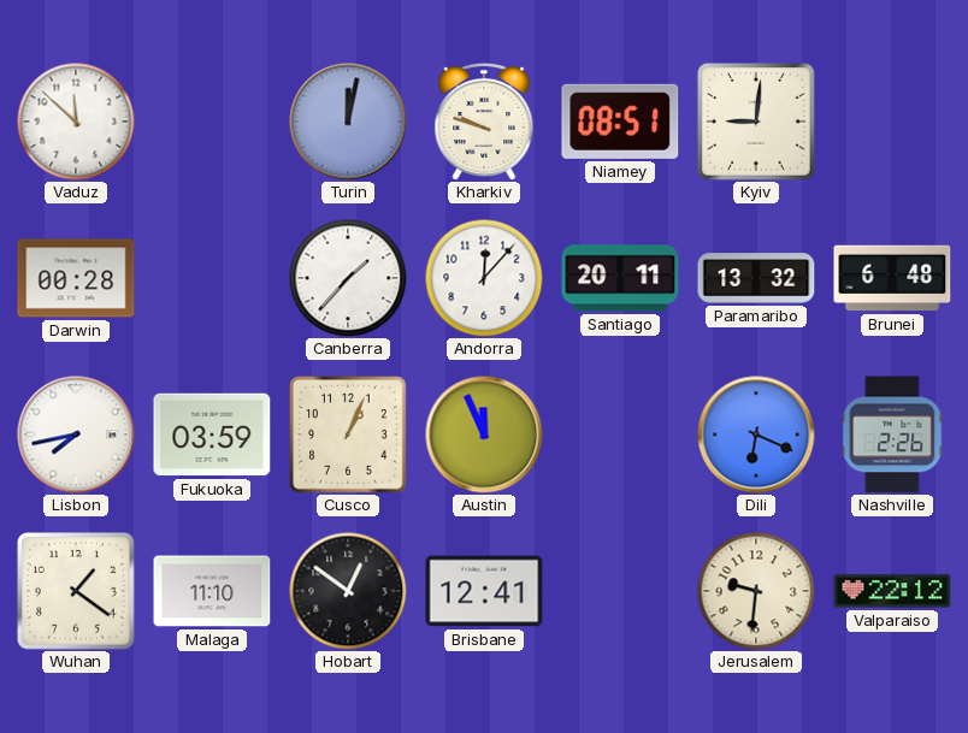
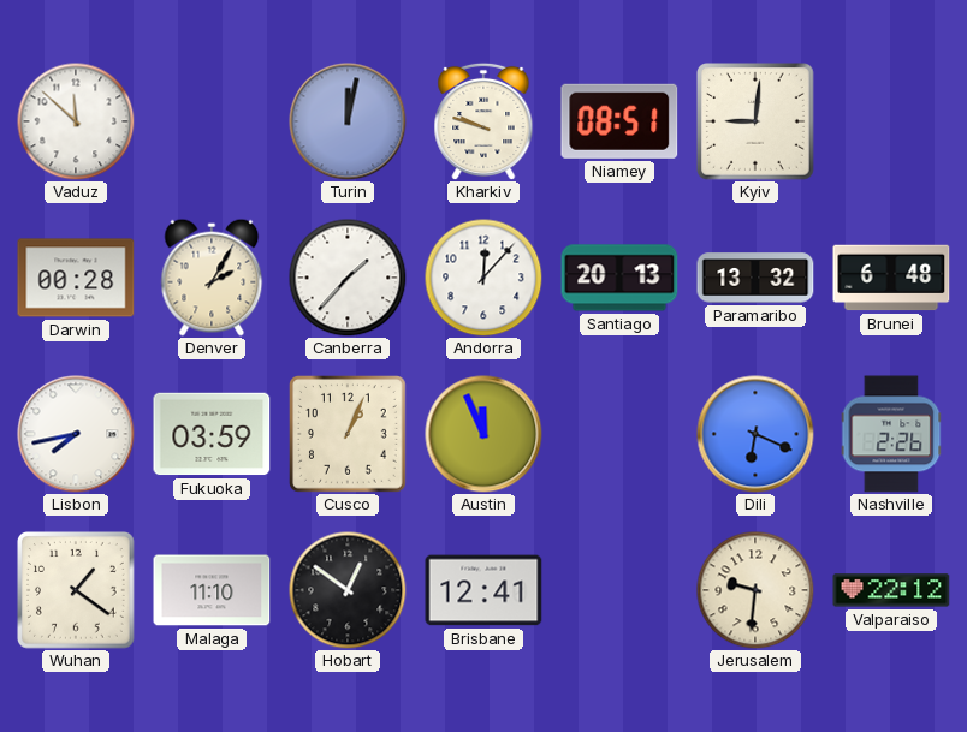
Denver: none -> 2:05 (212, 278)
Santiago: 20:11 -> 20:13 (619, 278)
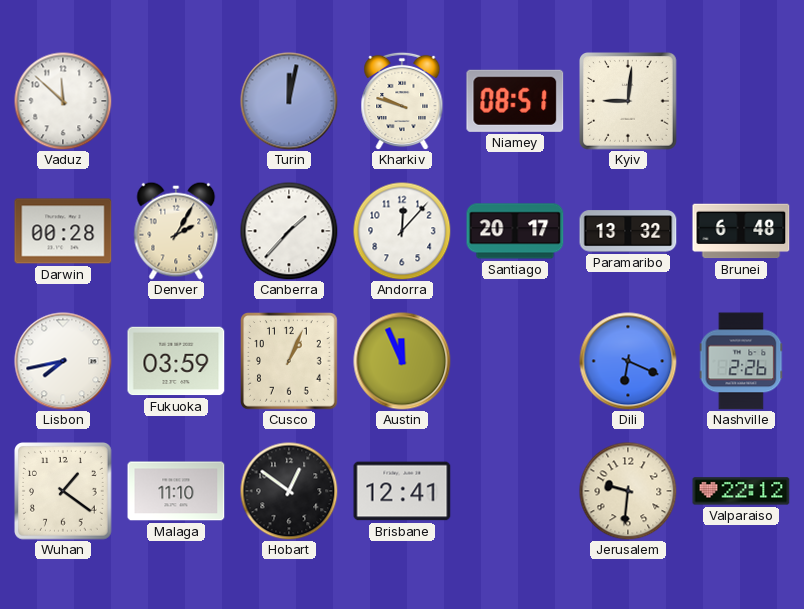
Santiago: 20:13 -> 20:17 (515, 231)
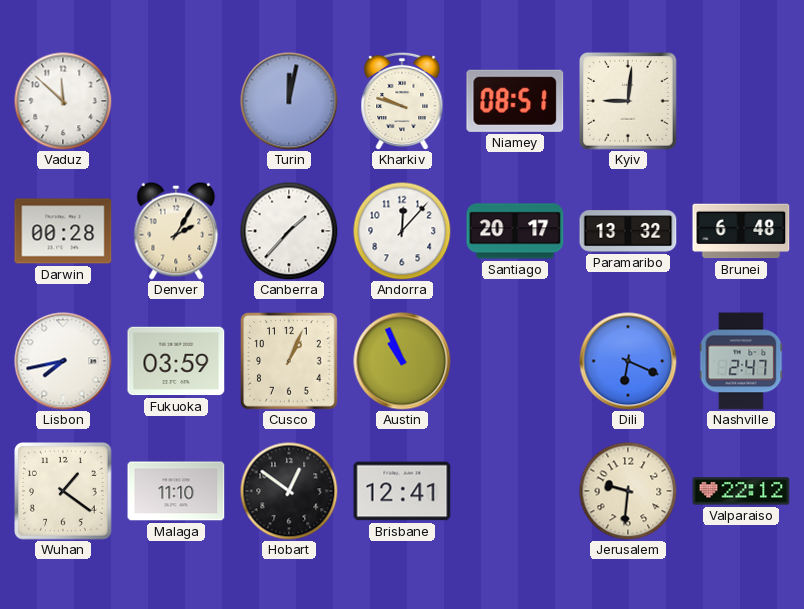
Austin: 11:56 -> 10:56 (402, 361)
Nashville: 2:26 -> 2:47 (741, 361)
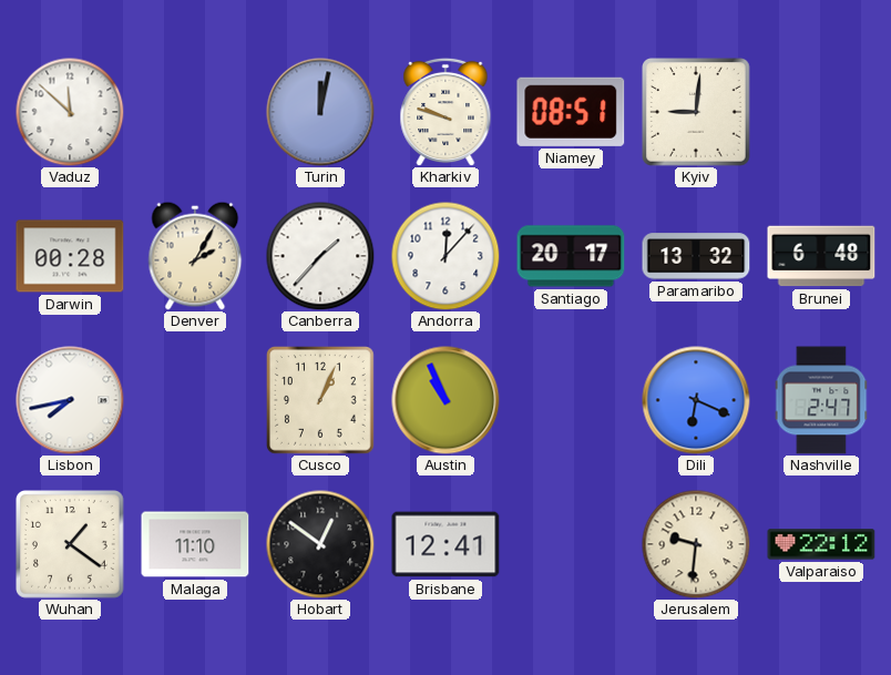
Fukuoka: 03:59 -> none (176, 361)
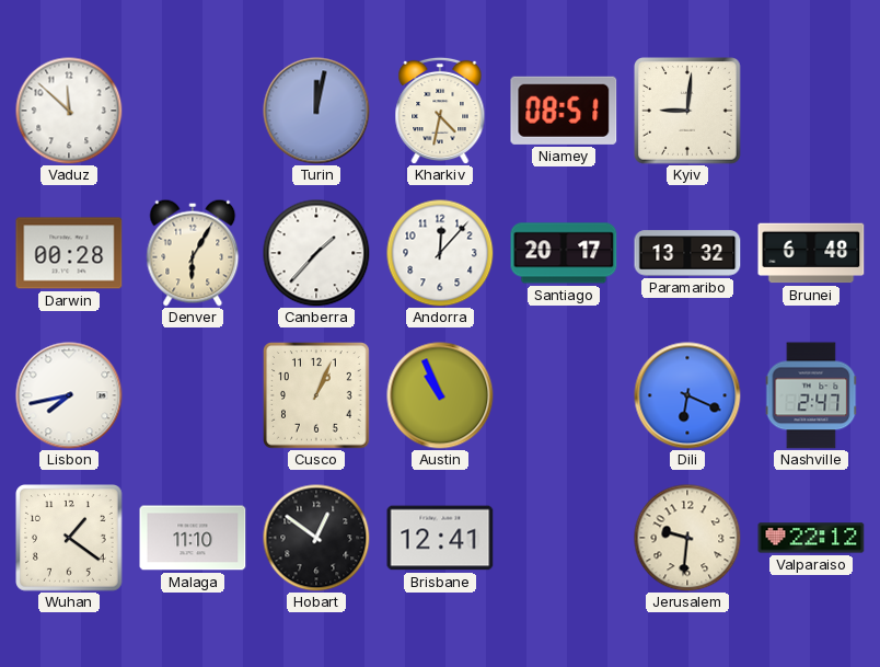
Kharkiv: 9:48 -> 4:32 (440, 111)
Denver: 2:05 -> 6:05 (193, 253)
